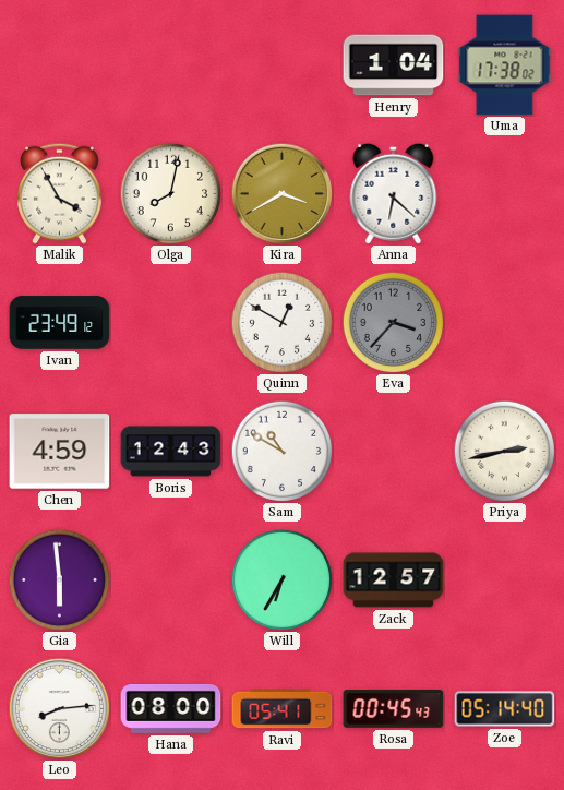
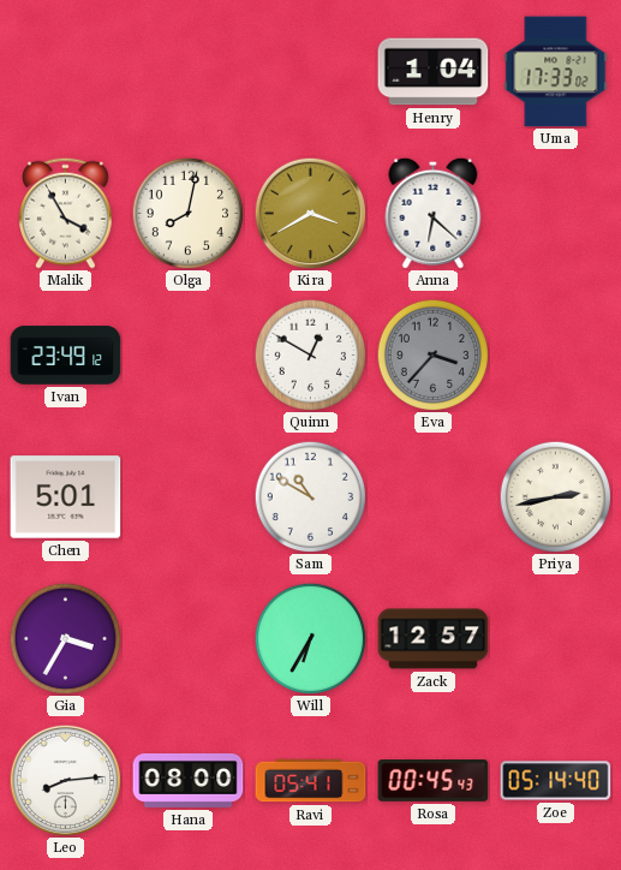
Uma: 17:38 -> 17:33 (556, 72)
Chen: 4:59 -> 5:01 (66, 497)
Boris: 12:43 -> none (171, 452)
Gia: 5:59 -> 3:35 (65, 638)
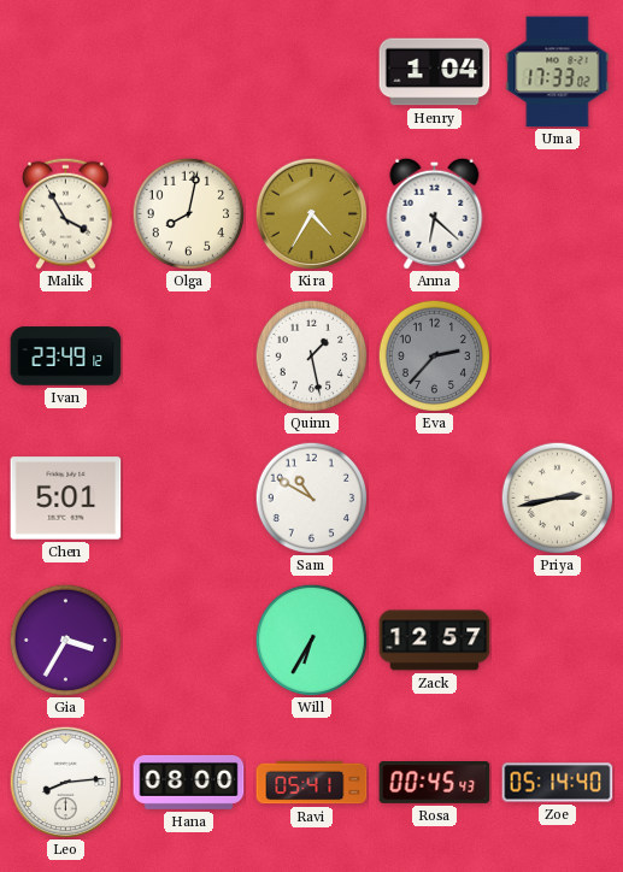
Kira: 3:40 -> 4:35 (311, 213)
Quinn: 12:50 -> 1:28 (311, 355)
Eva: 3:37 -> 2:37 (434, 355)
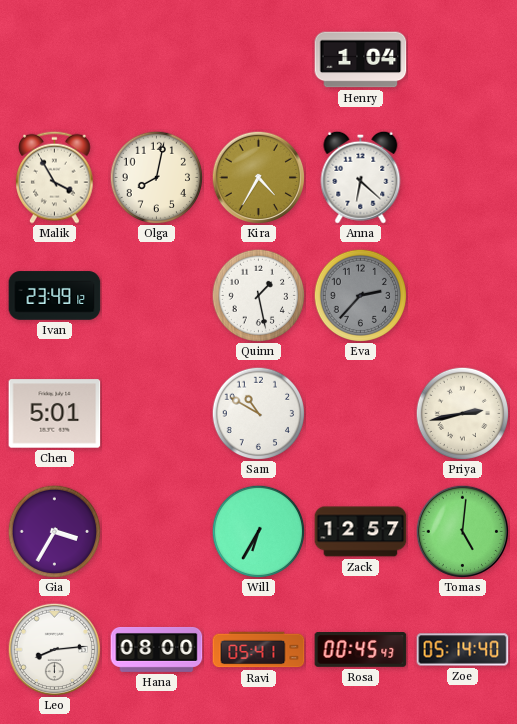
Uma: 17:33 -> none (558, 72)
Tomas: none -> 5:01 (462, 531)
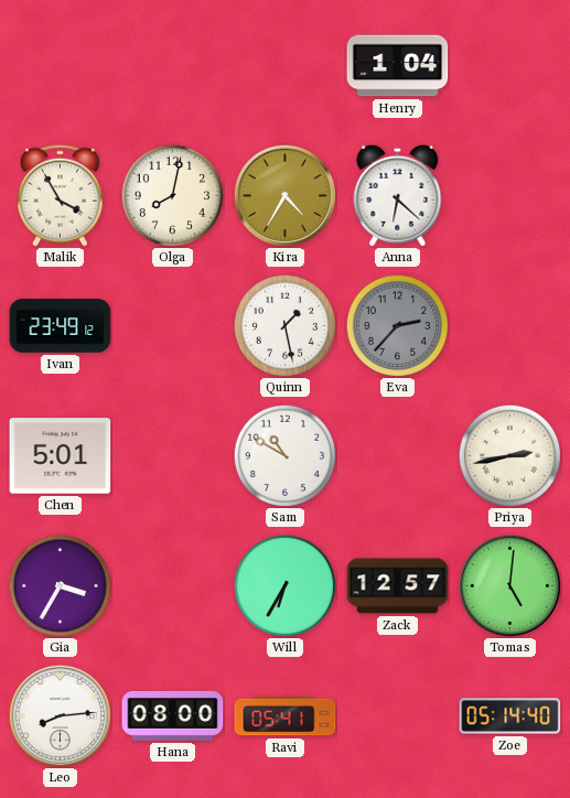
Rosa: 00:45 -> none (361, 650)
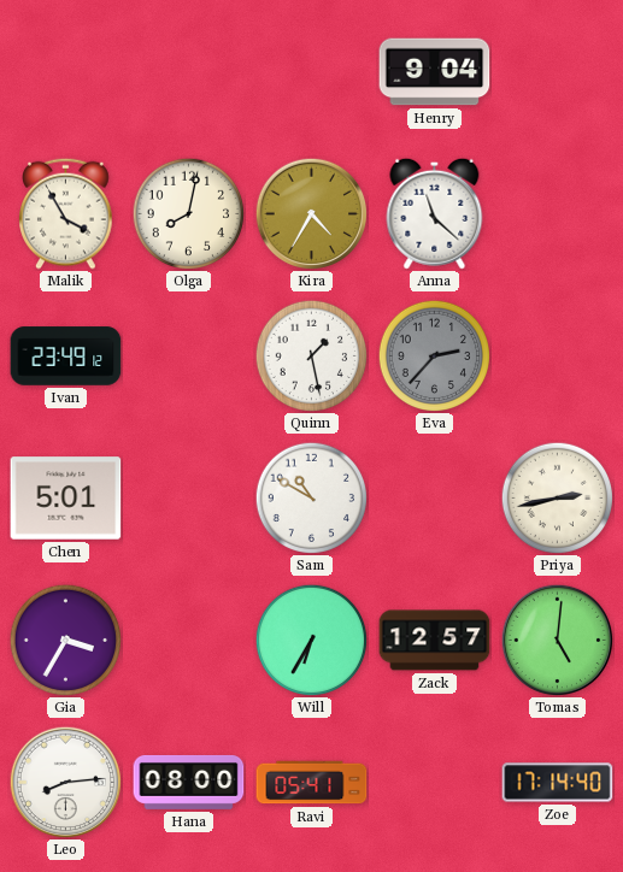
Henry: 1:04 -> 9:04 (435, 72)
Anna: 6:22 -> 11:22 (435, 213)
Zoe: 05:14 -> 17:14 (558, 783)
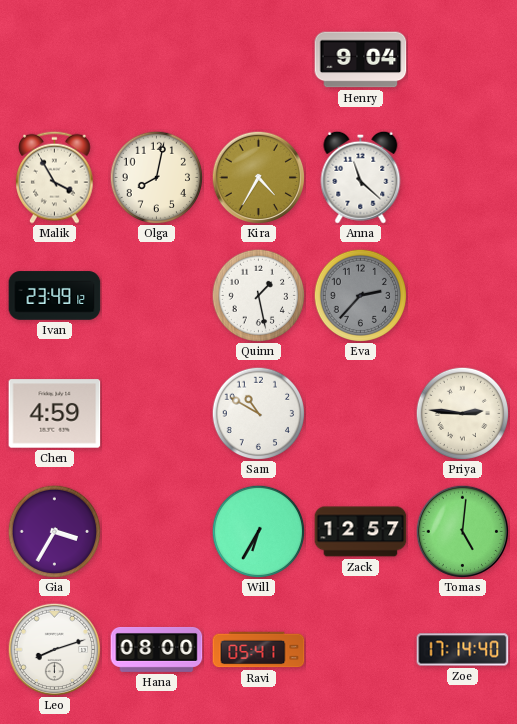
Chen: 5:01 -> 4:59 (55, 414)
Priya: 2:43 -> 2:46 (462, 413)
Leo: 8:14 -> 8:12 (54, 649)
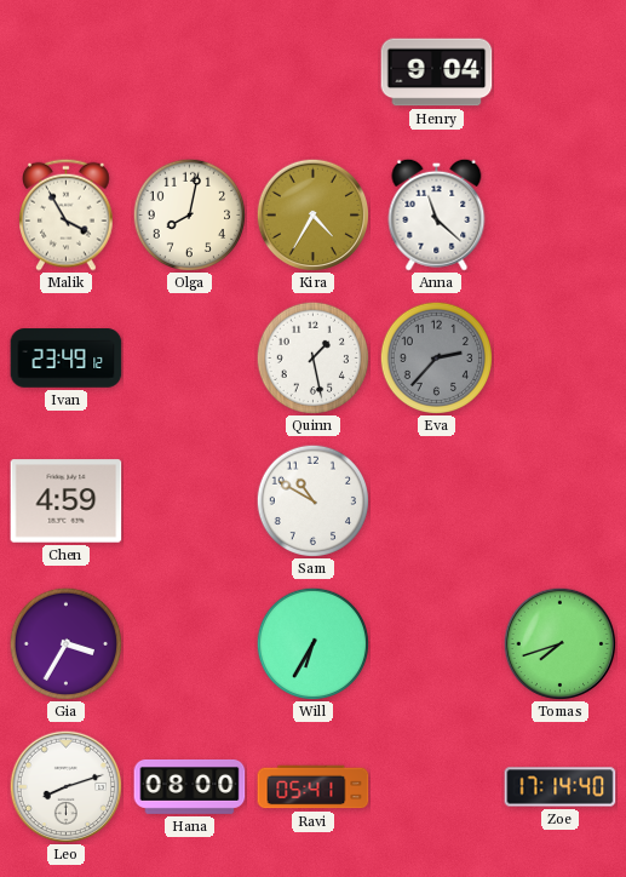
Priya: 2:46 -> none (462, 413)
Zack: 12:57 -> none (361, 532)
Tomas: 5:01 -> 7:42 (559, 643)
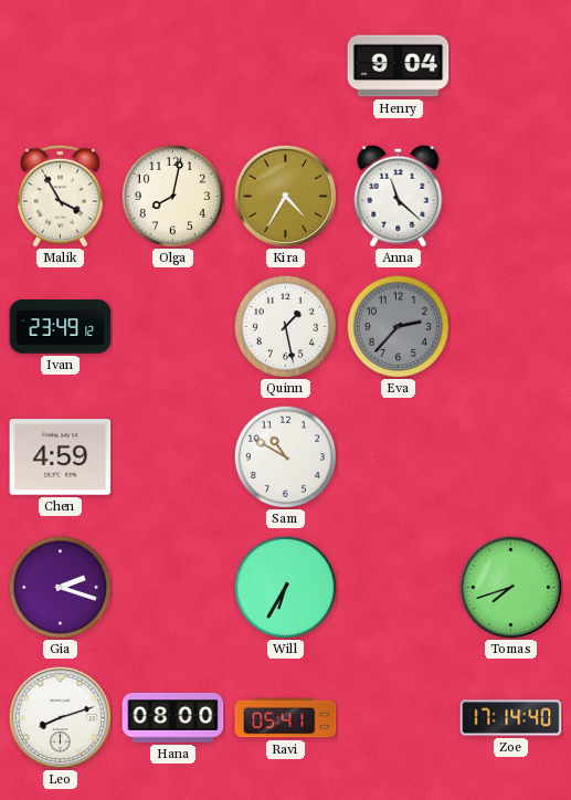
Gia: 3:35 -> 2:18 (60, 587)
